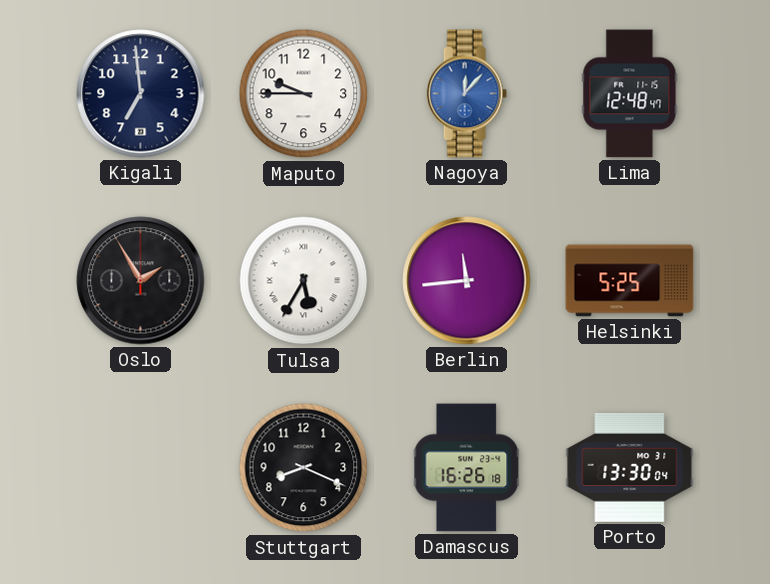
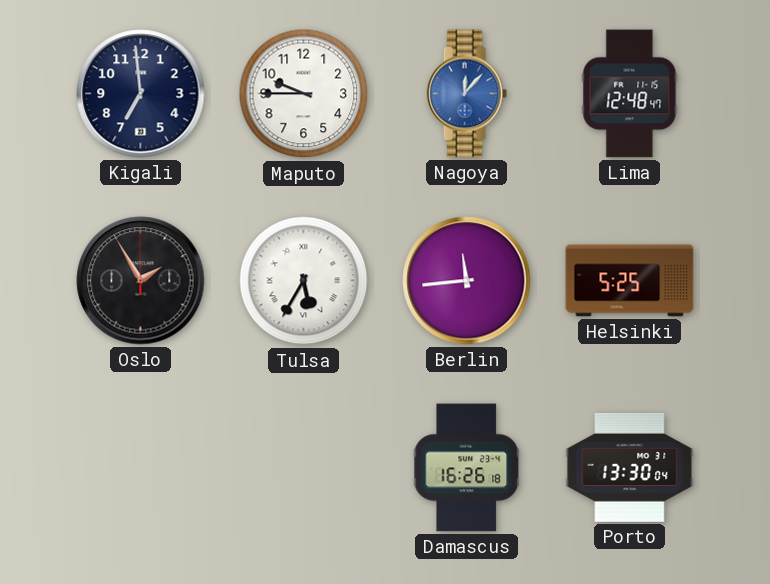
Stuttgart: 8:19 -> none (304, 468)
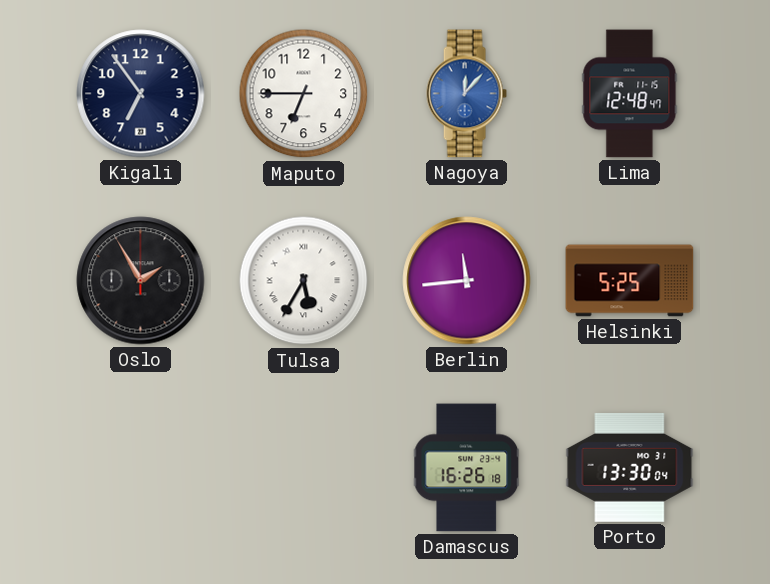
Kigali: 6:59 -> 6:54 (141, 94)
Maputo: 9:45 -> 6:45 (304, 94)
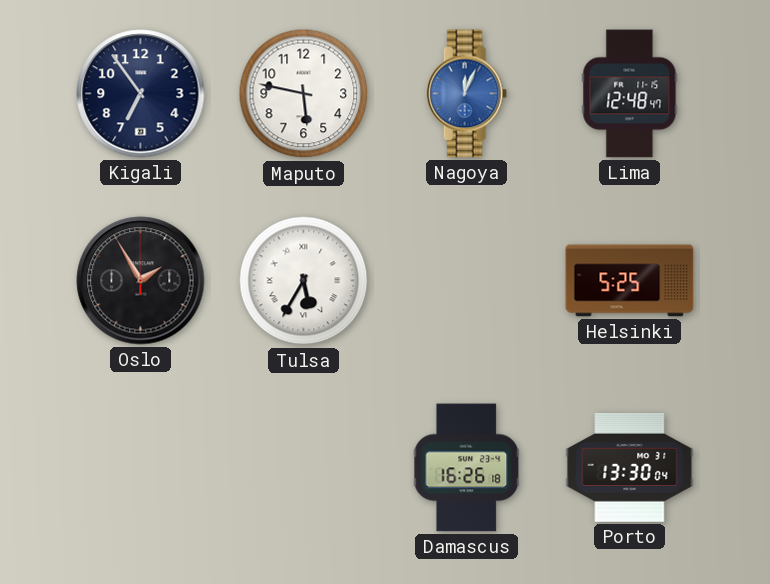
Maputo: 6:45 -> 5:47 (304, 94)
Nagoya: 12:07 -> 12:04 (466, 94)
Berlin: 11:44 -> none (467, 281)
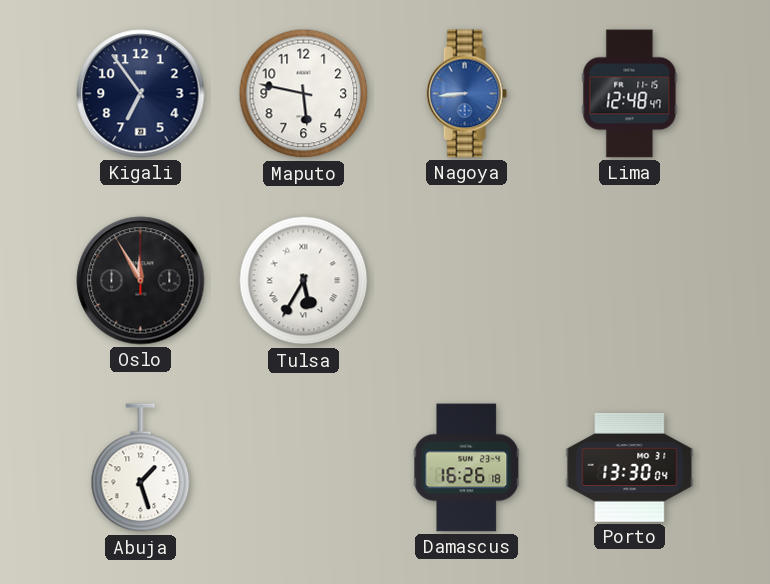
Nagoya: 12:04 -> 8:44 (466, 94)
Oslo: 1:55 -> 11:55 (141, 281)
Helsinki: 5:25 -> none (630, 281)
Abuja: none -> 1:27 (141, 468)
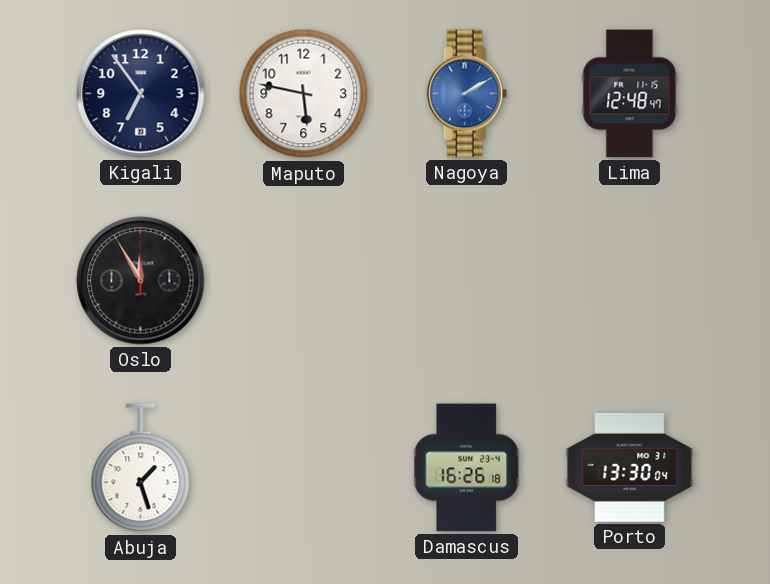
Nagoya: 8:44 -> 2:10 (466, 94)
Tulsa: 5:35 -> none (304, 281)
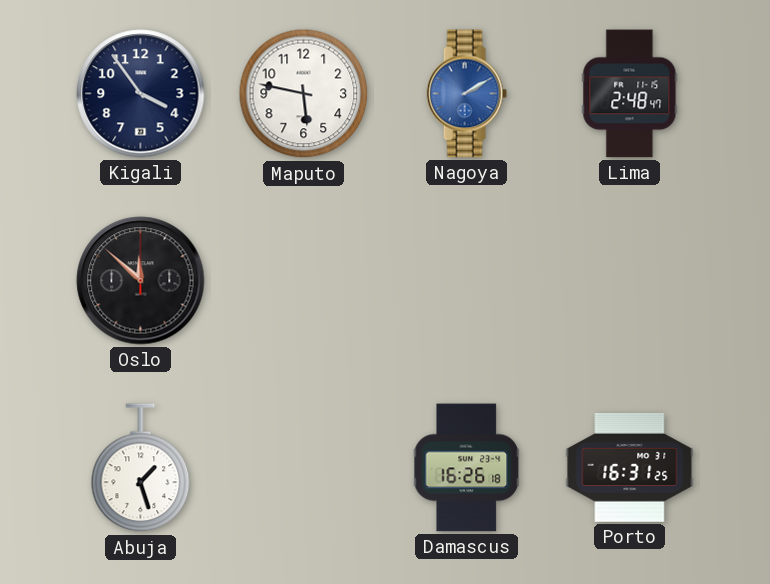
Kigali: 6:54 -> 3:54 (141, 94)
Lima: 12:48 -> 2:48 (630, 94)
Oslo: 11:55 -> 11:52 (141, 281)
Porto: 13:30 -> 16:31 (630, 468)
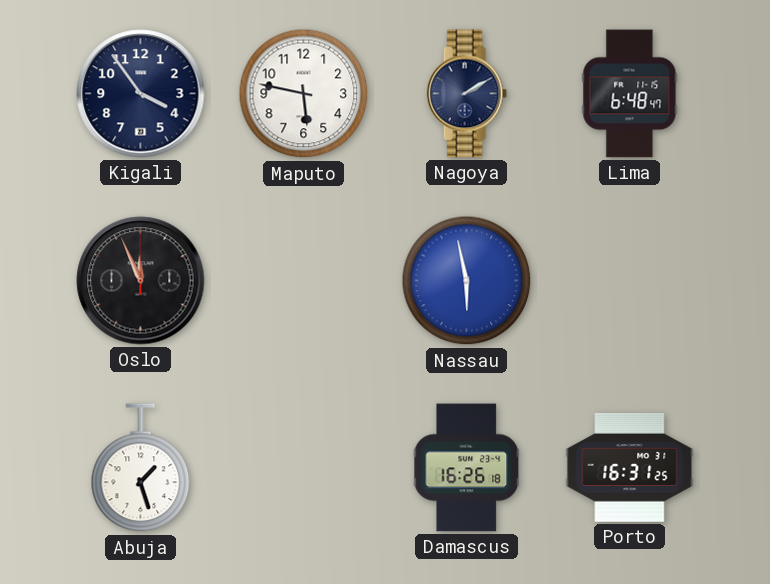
Nagoya dial: blue -> navy (466, 94)
Lima: 2:48 -> 6:48 (630, 94)
Oslo: 11:52 -> 11:56 (141, 281)
Nassau: none -> 5:58 (467, 281)
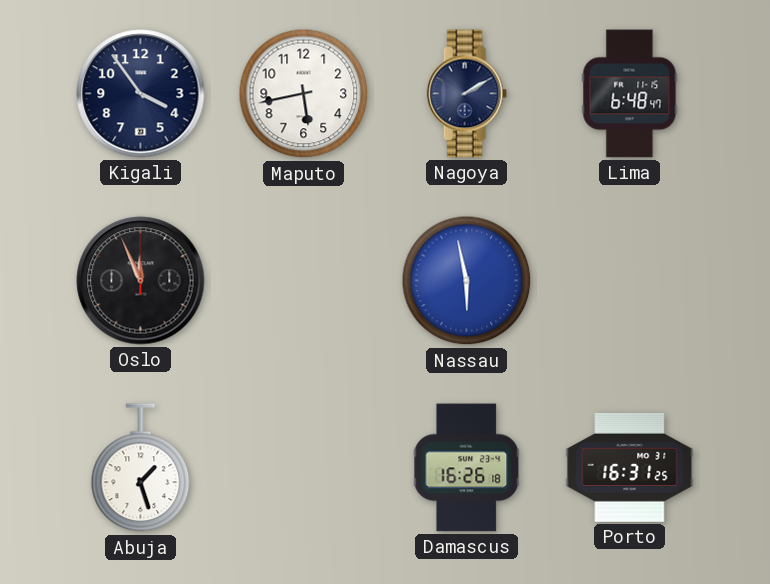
Maputo: 5:47 -> 5:43 (304, 94)
